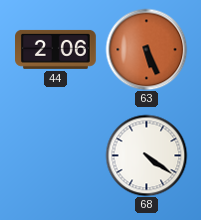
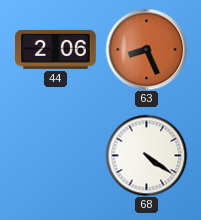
63: 5:26 -> 8:26 (146, 49)
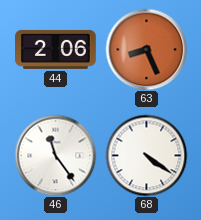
46: none -> 11:24 (55, 155)
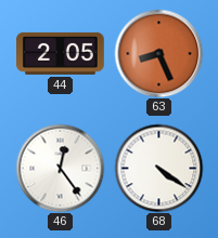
44: 2:06 -> 2:05 (61, 53)
46: 11:24 -> 12:24 (60, 168)
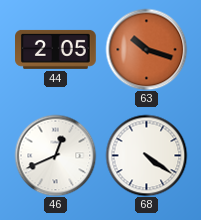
63: 8:26 -> 10:18 (146, 49)
46: 12:24 -> 12:41 (55, 155)
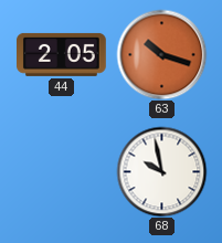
46: 12:41 -> none (55, 155)
68: 4:21 -> 9:58 (161, 171)
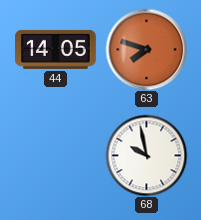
44: 2:05 -> 14:05 (56, 49)
63: 10:18 -> 7:48 (146, 49)
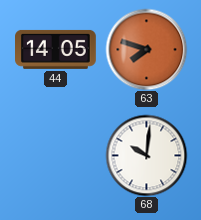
68: 9:58 -> 10:01 (146, 155)
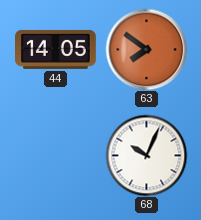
63: 7:48 -> 7:51 (146, 49)
68: 10:01 -> 10:04 (146, 155)
